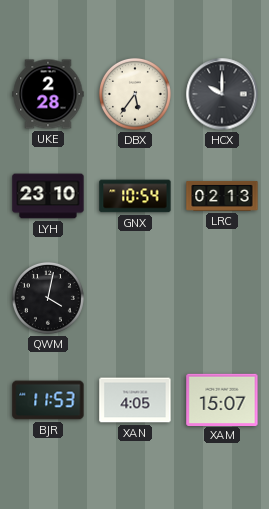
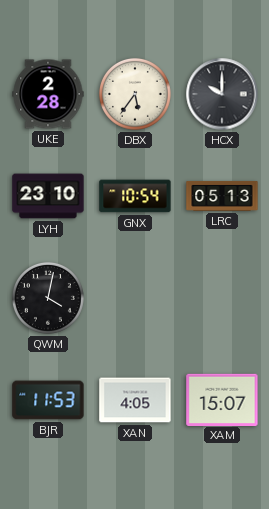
LRC: 02:13 -> 05:13 (222, 196)
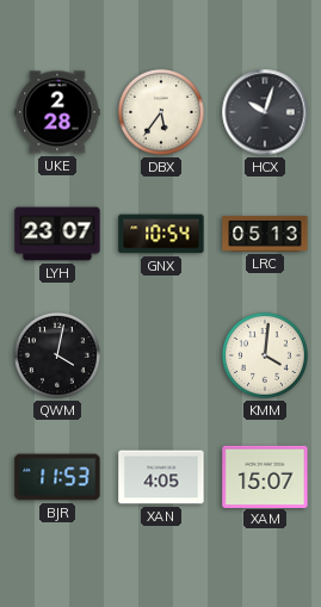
HCX: 10:00 -> 10:03 (265, 112)
LYH: 23:10 -> 23:07 (57, 234)
KMM: none -> 4:01 (265, 355)
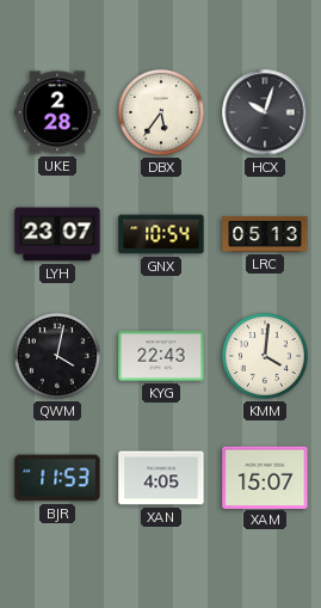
KYG: none -> 22:43 (161, 356)
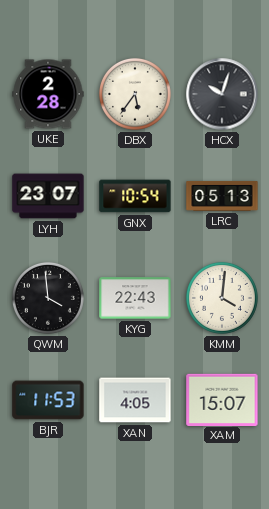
QWM: 4:02 -> 3:59 (48, 298)
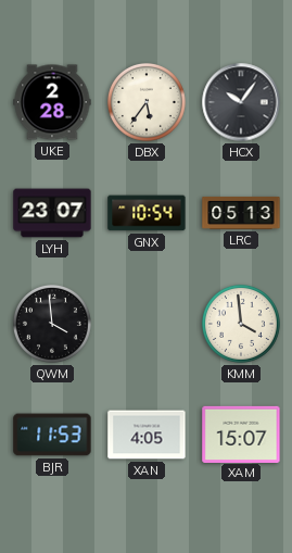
HCX: 10:03 -> 10:06 (241, 102)
KYG: 22:43 -> none (135, 298)
KMM: 4:01 -> 3:59 (241, 324)
